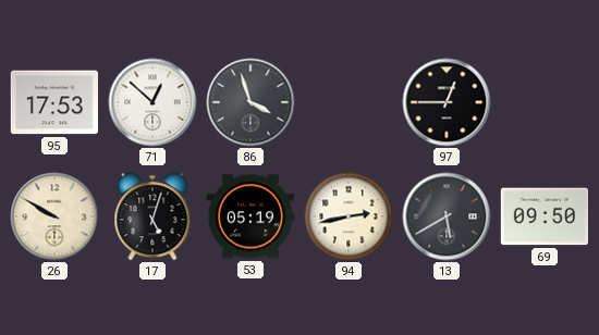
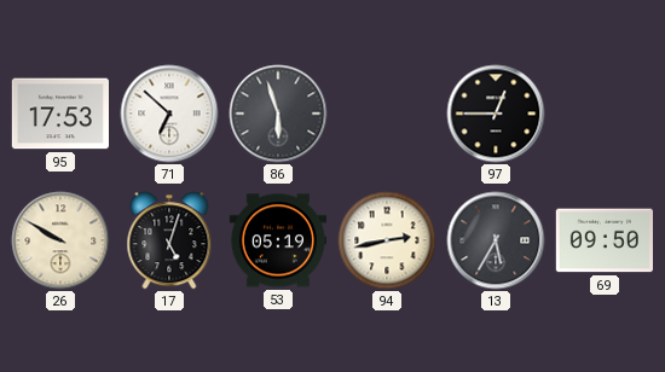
71: 12:52 -> 6:52 (169, 114)
86: 3:57 -> 5:57 (278, 114)
13: 5:40 -> 5:35 (496, 240)
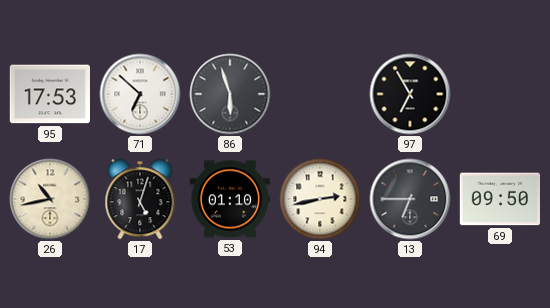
97: 12:45 -> 6:55 (410, 94)
26: 9:50 -> 10:43 (50, 199)
53: 05:19 -> 01:10 (229, 199)
13: 5:35 -> 6:45 (410, 199)
